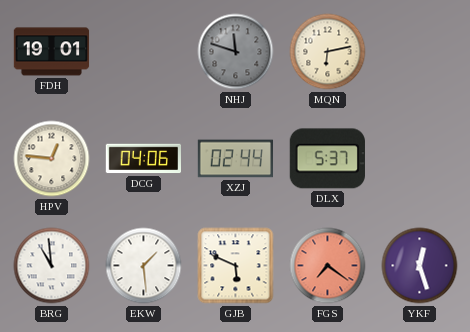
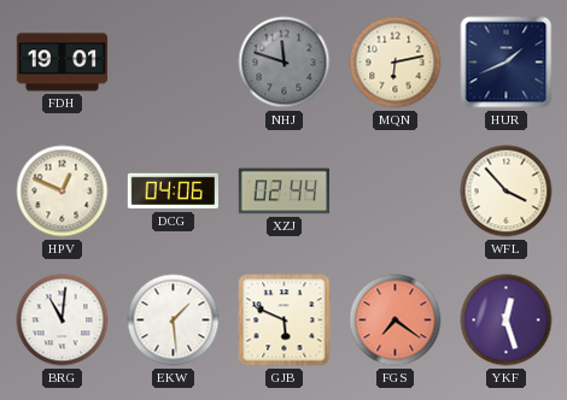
HUR: none -> 1:41 (507, 63)
HPV: 12:46 -> 12:49 (63, 192)
DLX: 5:37 -> none (327, 159)
WFL: none -> 3:53 (507, 192)
BRG: 10:59 -> 11:01 (63, 320)
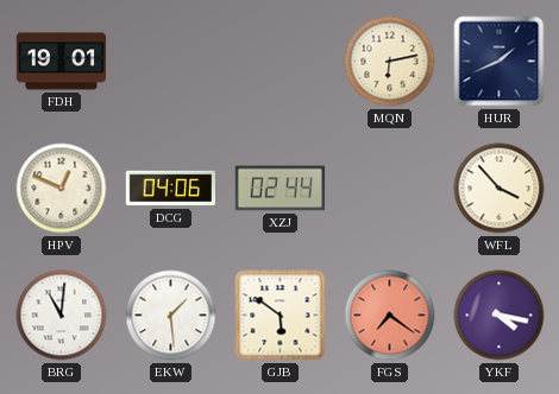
NHJ: 11:48 -> none (285, 63)
GJB: 5:49 -> 5:51 (281, 316)
YKF: 12:27 -> 4:17 (500, 316)
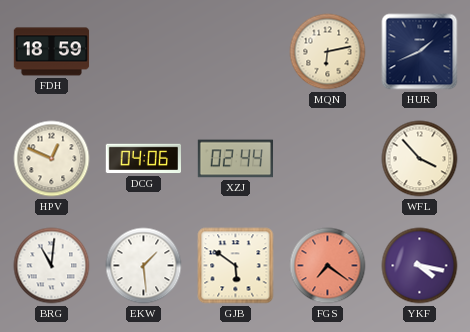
FDH: 19:01 -> 18:59 (52, 52)
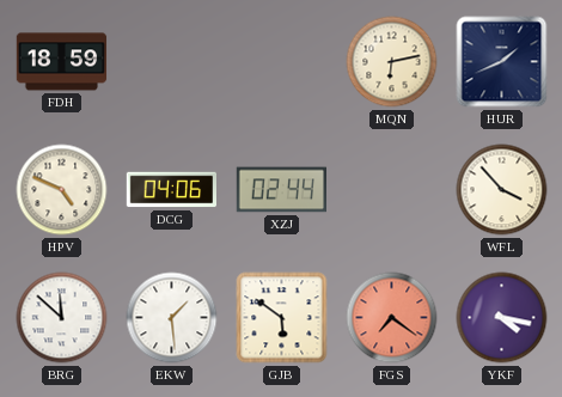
HPV: 12:49 -> 4:49 (62, 190)
BRG: 11:01 -> 11:52 (62, 318)
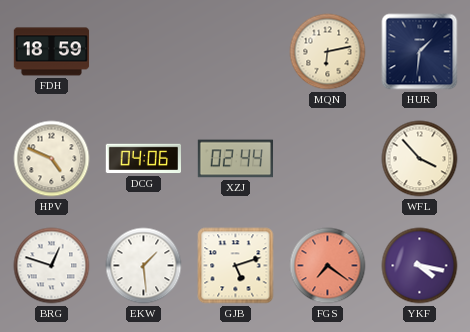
HUR: 1:41 -> 1:31 (420, 52)
BRG: 11:52 -> 12:48 (52, 266)
GJB: 5:51 -> 5:12 (236, 266)
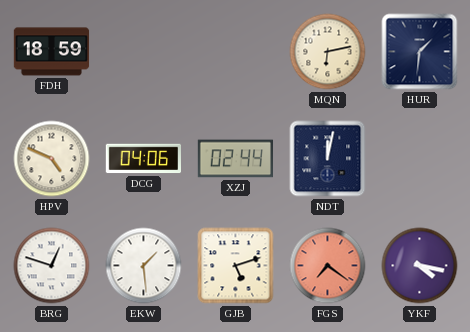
NDT: none -> 12:02 (328, 159)
WFL: 3:53 -> none (420, 159)
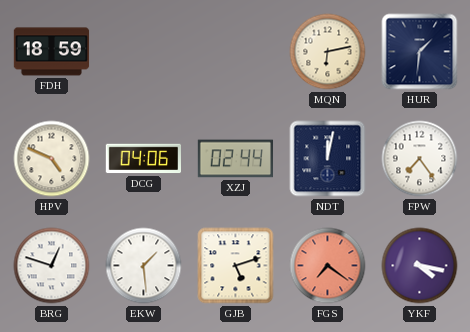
FPW: none -> 7:24 (420, 159)
